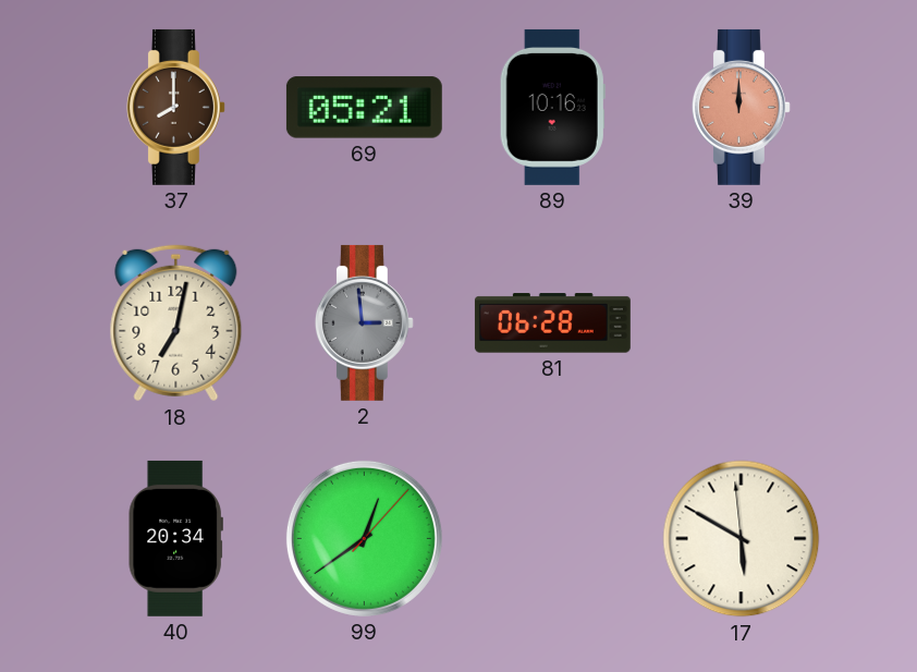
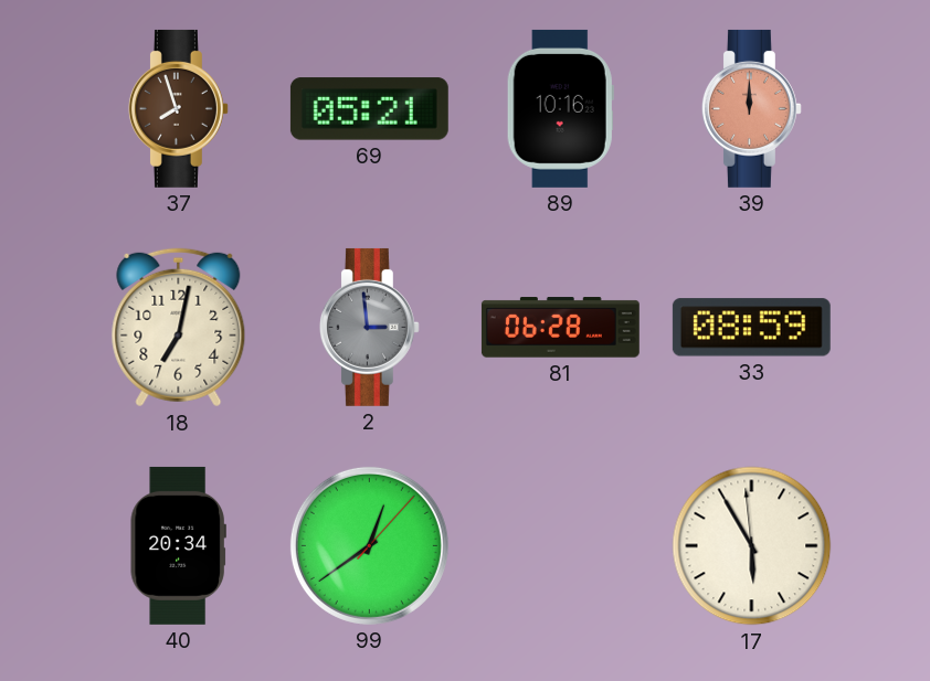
37: 8:00 -> 7:57 (178, 108)
33: none -> 08:59 (751, 328)
17: 5:49 -> 5:54 (752, 546)
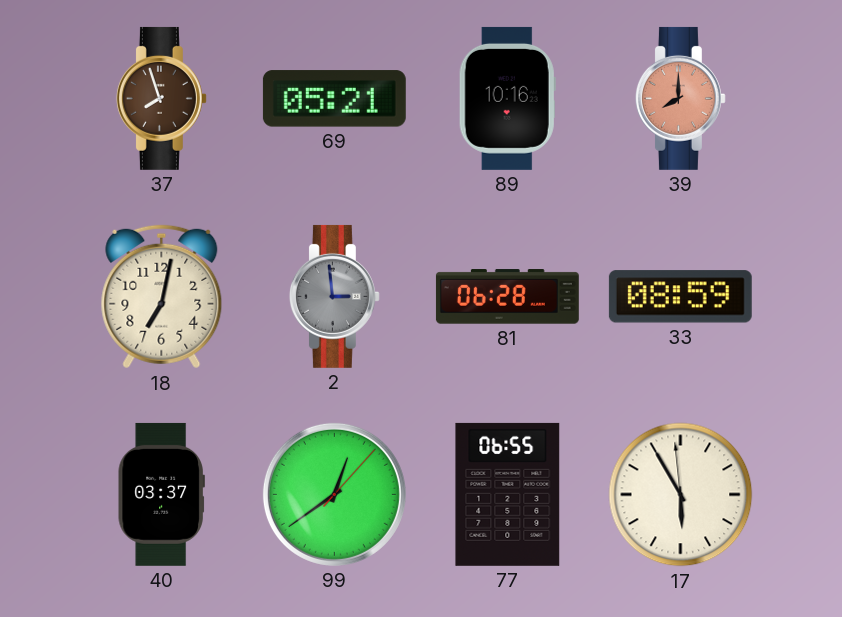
39: 12:00 -> 8:00 (680, 98)
40: 20:34 -> 03:37 (161, 494)
77: none -> 06:55 (508, 494)
